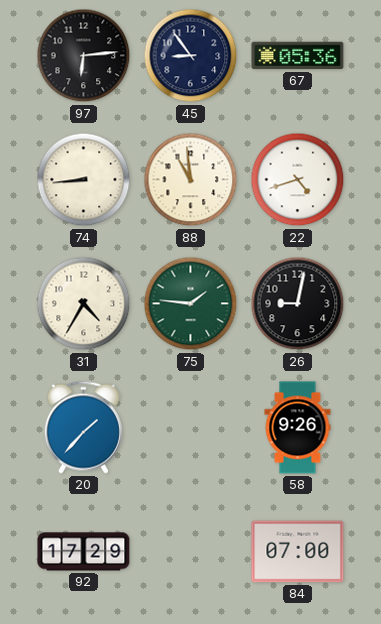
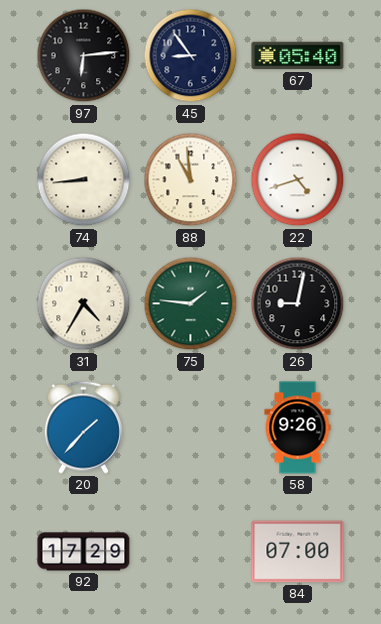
67: 05:36 -> 05:40 (298, 56)
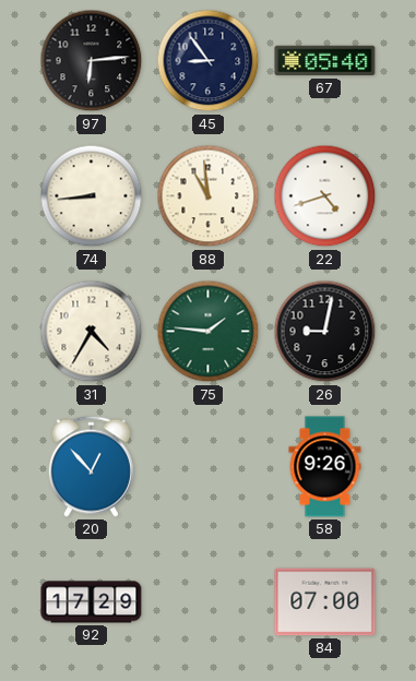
20: 1:37 -> 12:53 (91, 466)
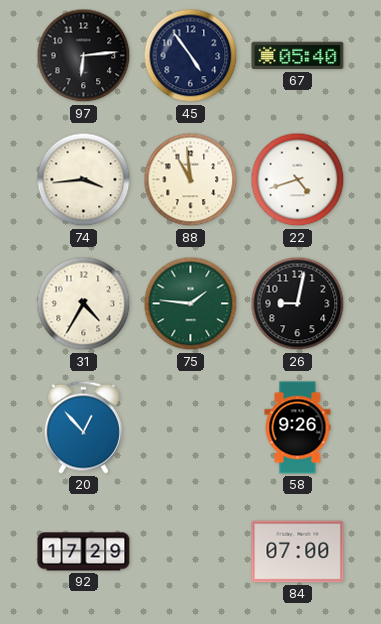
45: 8:54 -> 4:54 (191, 56)
74: 8:44 -> 3:44 (84, 180)
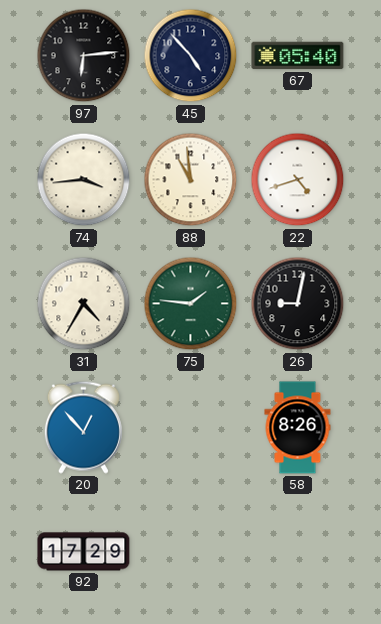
45: 4:54 -> 4:53 (191, 56)
58: 9:26 -> 8:26 (298, 428)
84: 07:00 -> none (298, 552)
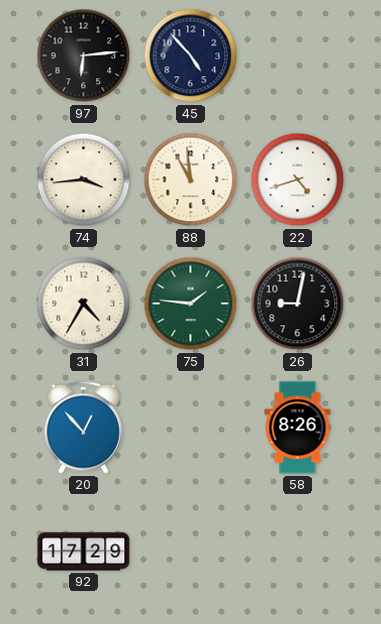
67: 05:40 -> none (298, 56)
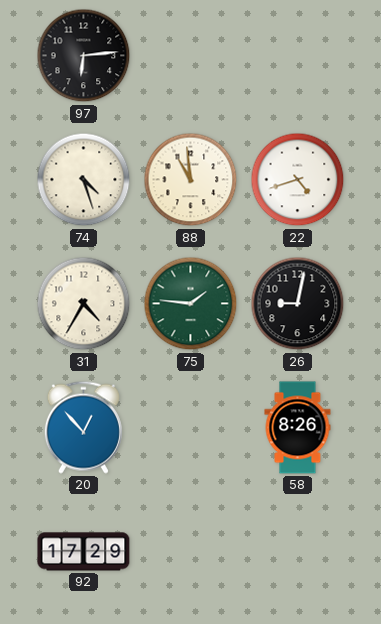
45: 4:53 -> none (191, 56)
74: 3:44 -> 4:27 (84, 180)
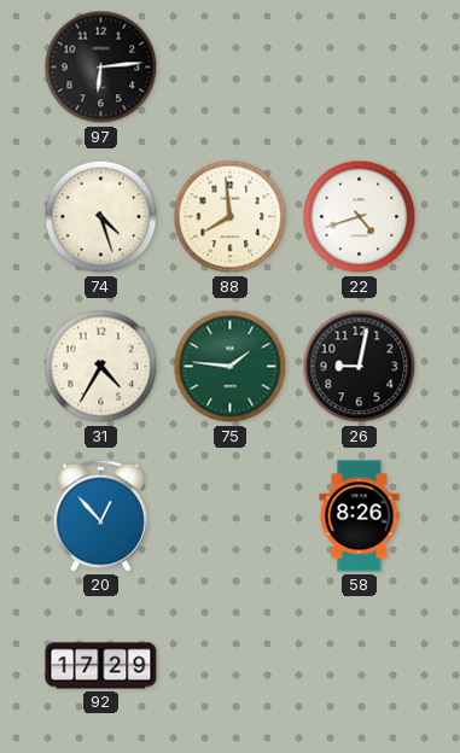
88: 10:59 -> 7:59 (231, 217)
